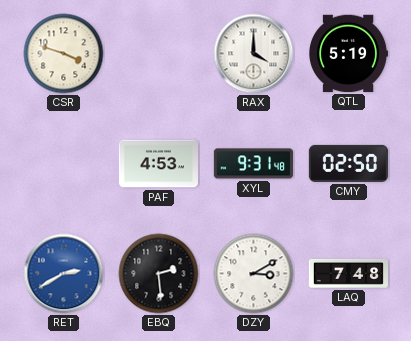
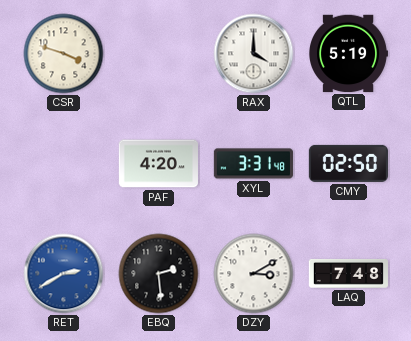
PAF: 4:53 -> 4:20 (158, 164)
XYL: 9:31 -> 3:31 (253, 164)
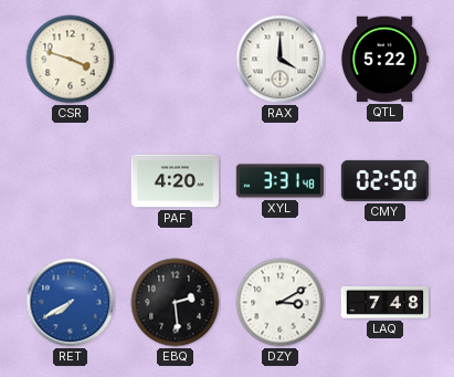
QTL: 5:19 -> 5:22 (386, 60)
RET: 2:40 -> 7:40 (71, 303)
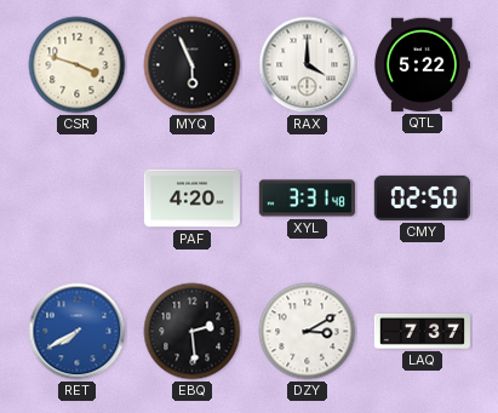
MYQ: none -> 5:56 (193, 65)
LAQ: 7:48 -> 7:37 (422, 332)
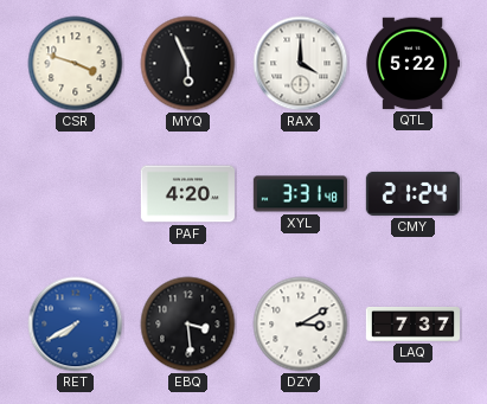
CMY: 02:50 -> 21:24 (412, 193)
EBQ: 2:29 -> 3:29 (188, 325)
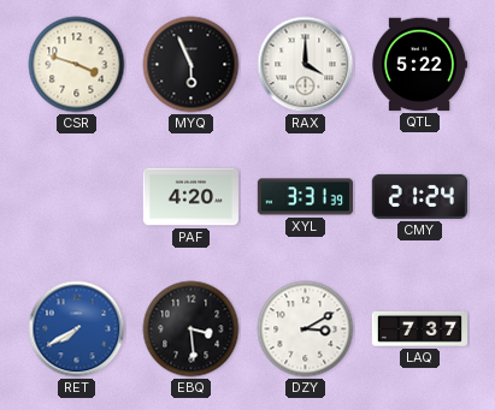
XYL: 3:31:48 -> 3:31:39 (305, 197)
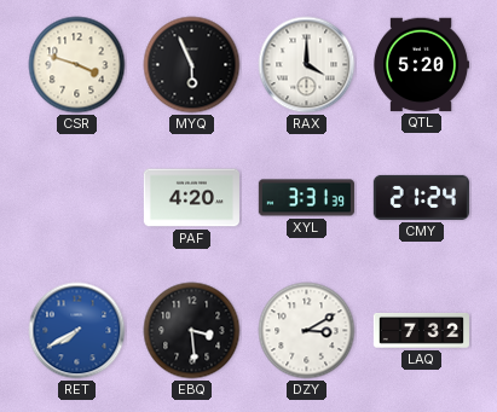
QTL: 5:22 -> 5:20 (422, 65)
LAQ: 7:37 -> 7:32 (421, 331)
